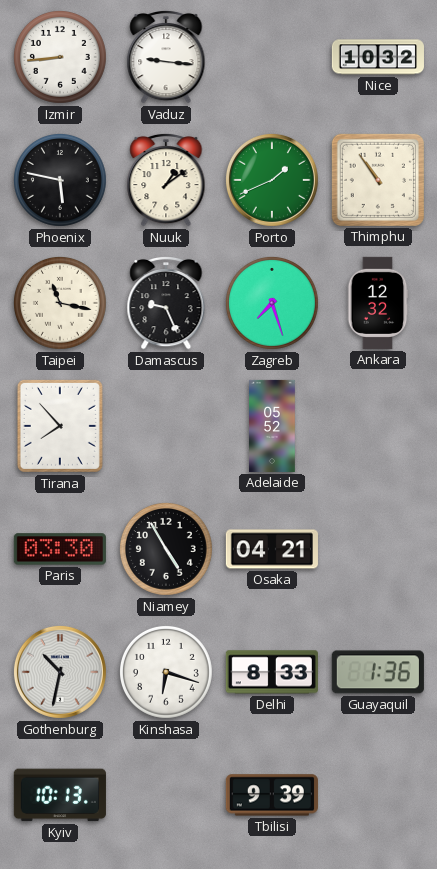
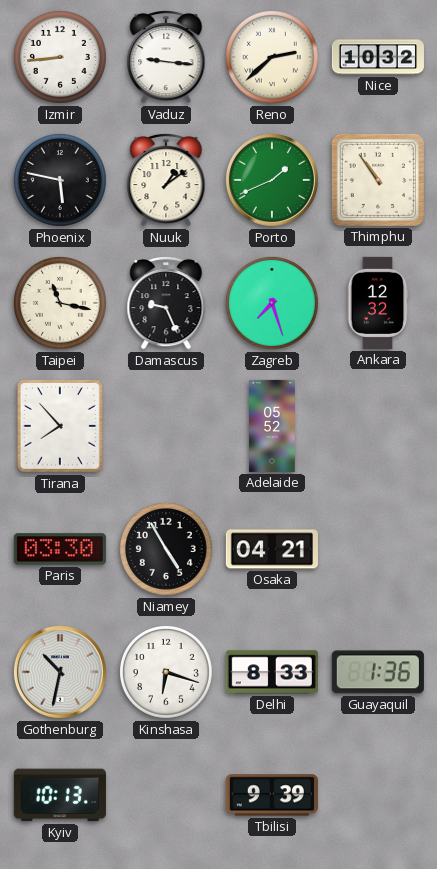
Reno: none -> 2:38 (272, 57)
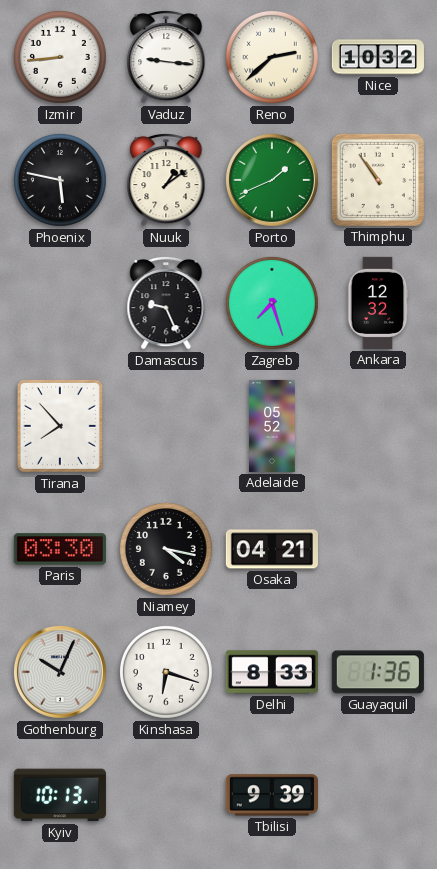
Taipei: 11:17 -> none (60, 303)
Niamey: 4:55 -> 4:17 (166, 549)
Gothenburg: 10:32 -> 10:04 (60, 672)
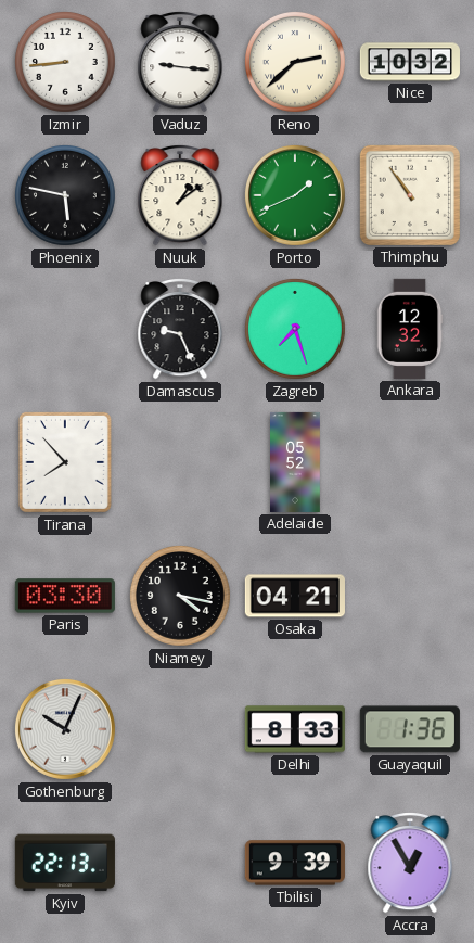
Kinshasa: 6:18 -> none (166, 672)
Kyiv: 10:13 -> 22:13 (65, 863)
Accra: none -> 12:55 (410, 863)
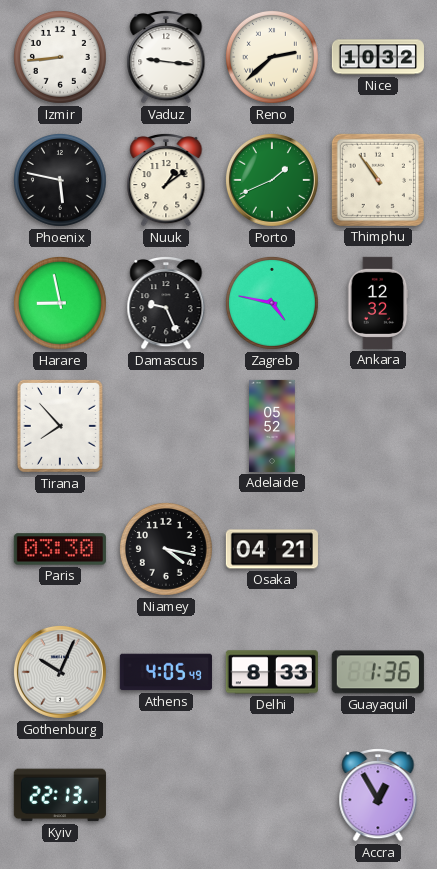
Harare: none -> 8:58 (60, 303)
Zagreb: 7:27 -> 4:47 (272, 303)
Athens: none -> 4:05 (166, 672)
Tbilisi: 9:39 -> none (295, 863)
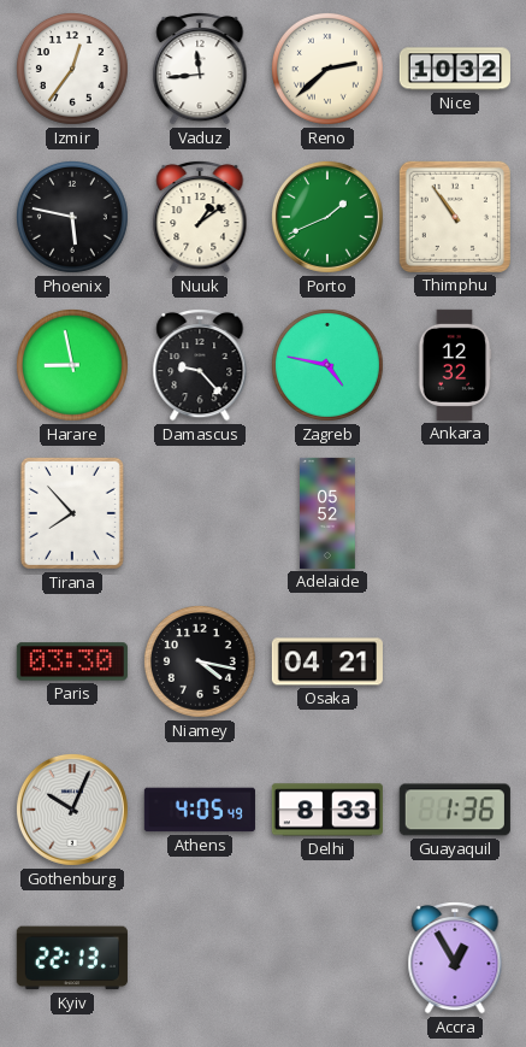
Izmir: 8:44 -> 12:36 (72, 69)
Vaduz: 9:16 -> 11:44 (200, 69)
Damascus: 9:26 -> 9:23 (200, 365)
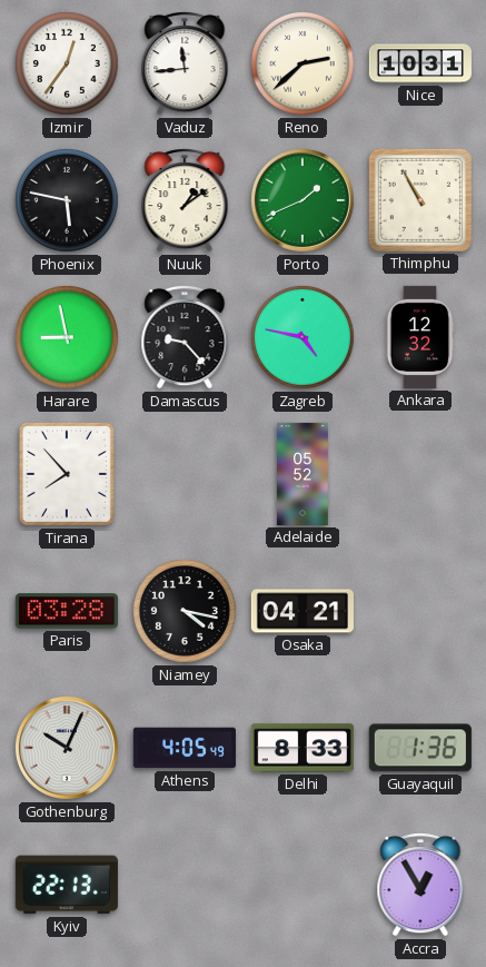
Nice: 10:32 -> 10:31 (420, 63)
Thimphu: 10:54 -> 10:55 (420, 200)
Paris: 03:30 -> 03:28 (67, 611)
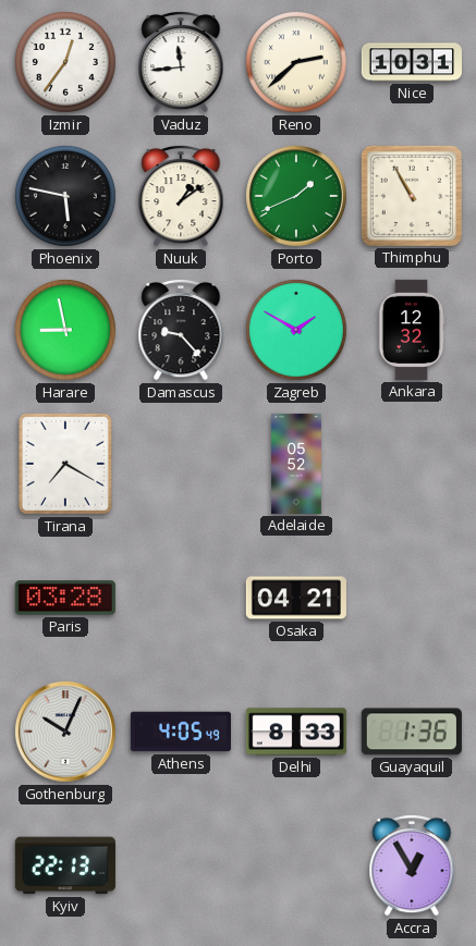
Zagreb: 4:47 -> 1:50 (296, 330)
Tirana: 7:53 -> 7:20 (65, 464)
Niamey: 4:17 -> none (185, 611)
